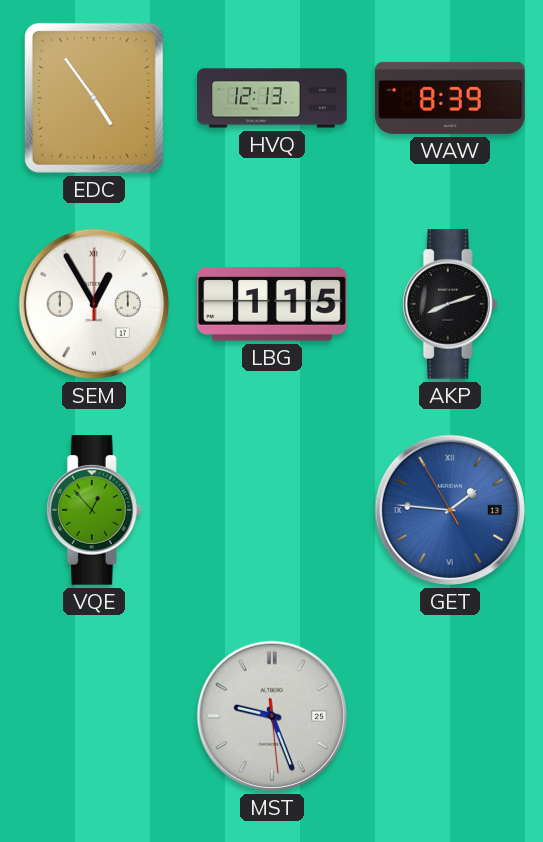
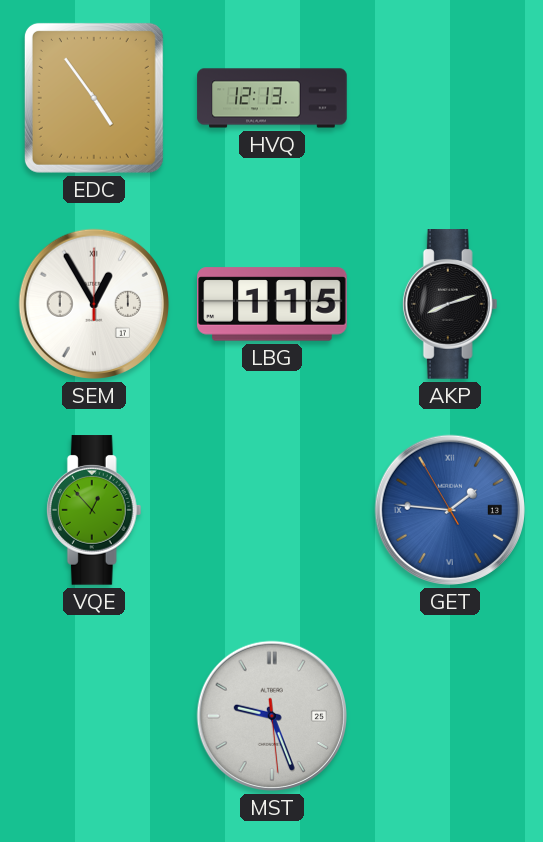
WAW: 8:39 -> none (450, 98)
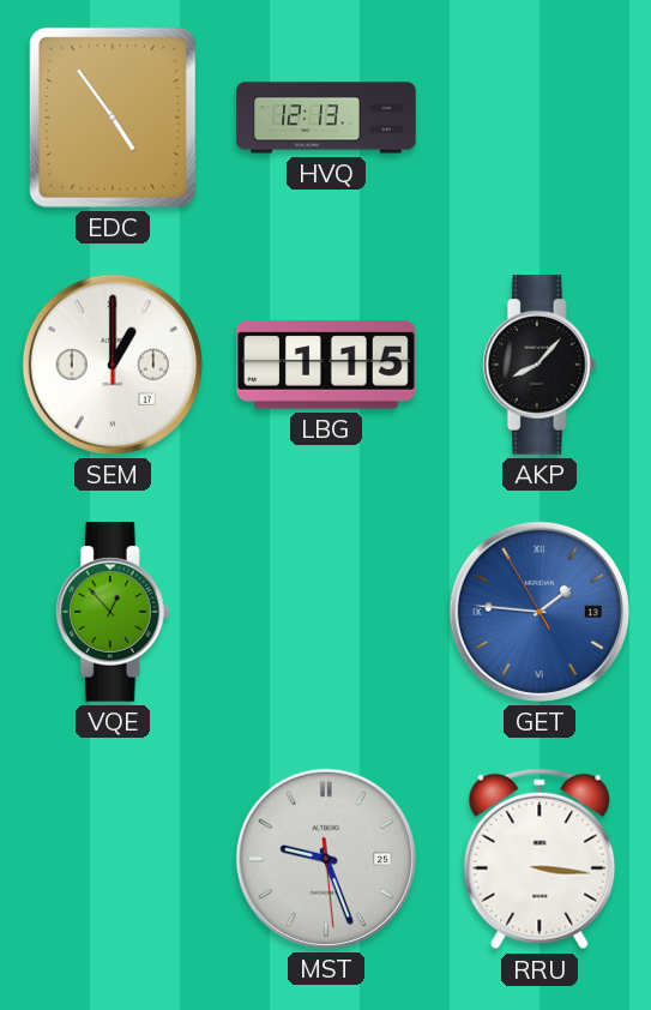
SEM: 12:55 -> 1:00 (113, 365)
AKP: 8:12 -> 8:07 (540, 365)
RRU: none -> 3:16 (540, 859)
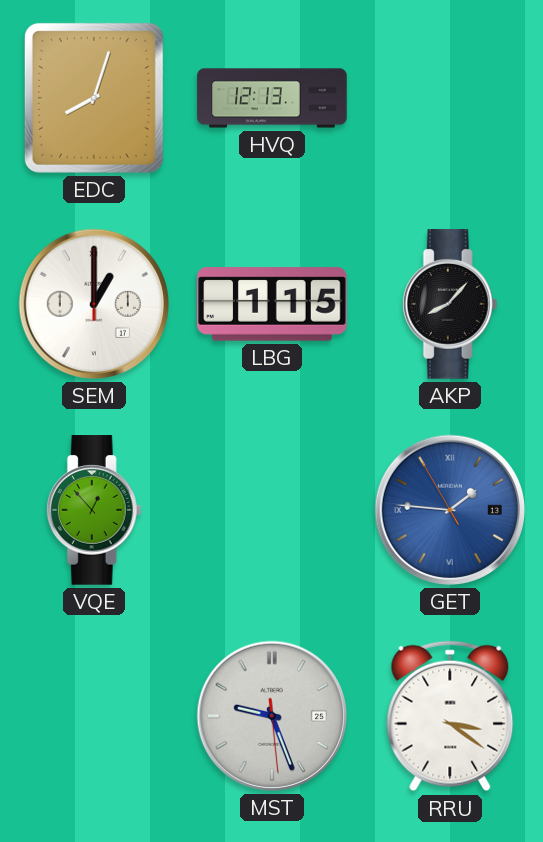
EDC: 4:54 -> 8:03 (94, 98)
RRU: 3:16 -> 3:21 (450, 716)
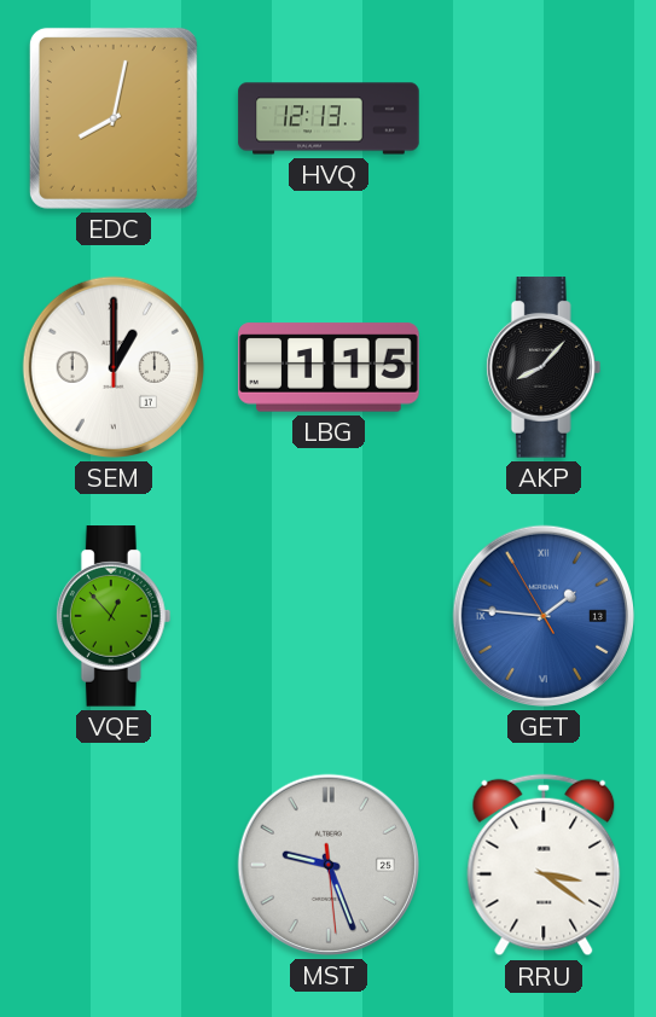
EDC: 8:03 -> 8:02 (114, 118)
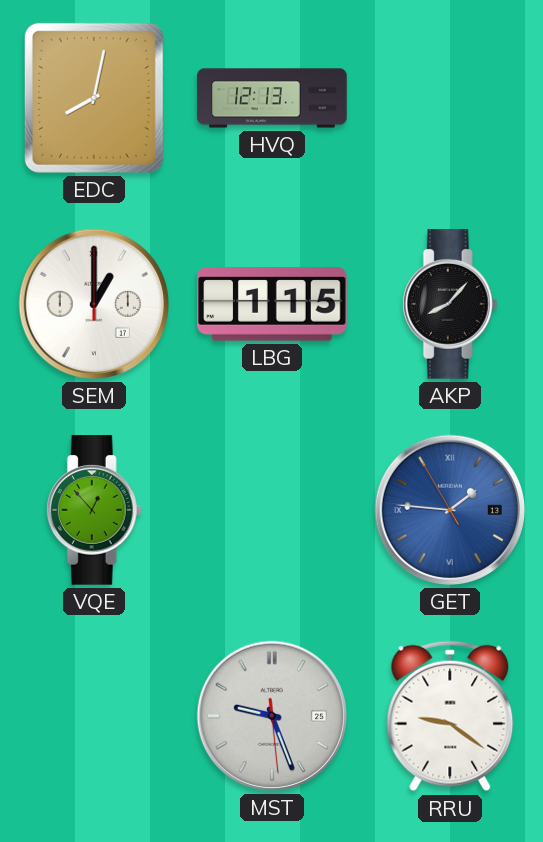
RRU: 3:21 -> 9:21 (450, 716)
